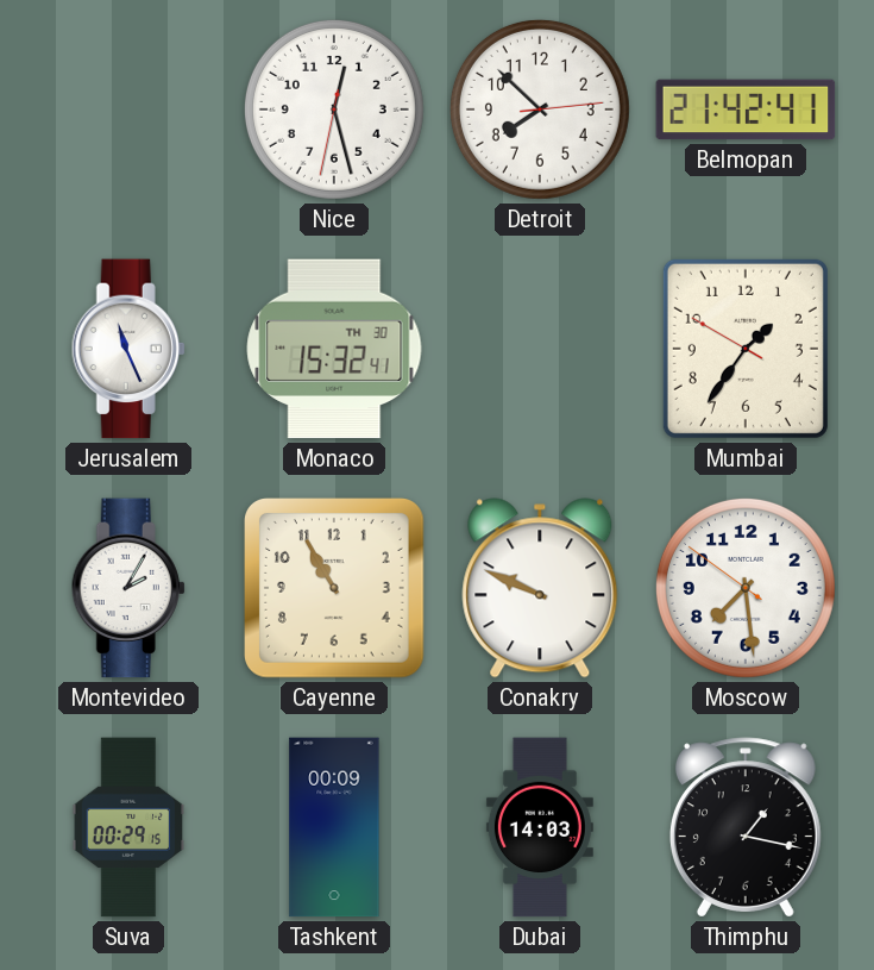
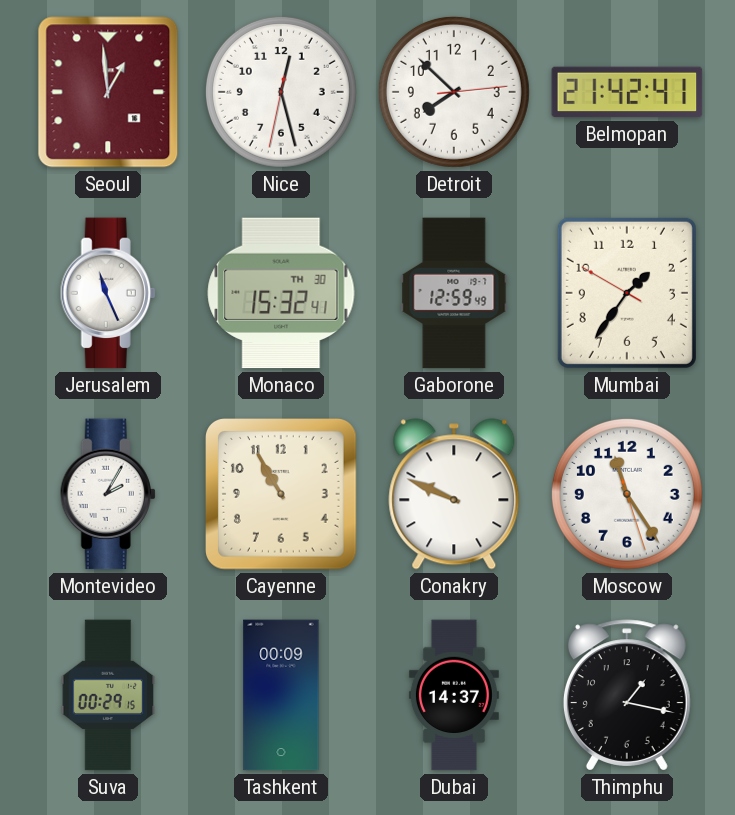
Seoul: none -> 12:59 (108, 92)
Gaborone: none -> 12:59 (454, 293)
Moscow: 7:28 -> 11:24 (627, 494)
Dubai: 14:03 -> 14:37 (454, 695)
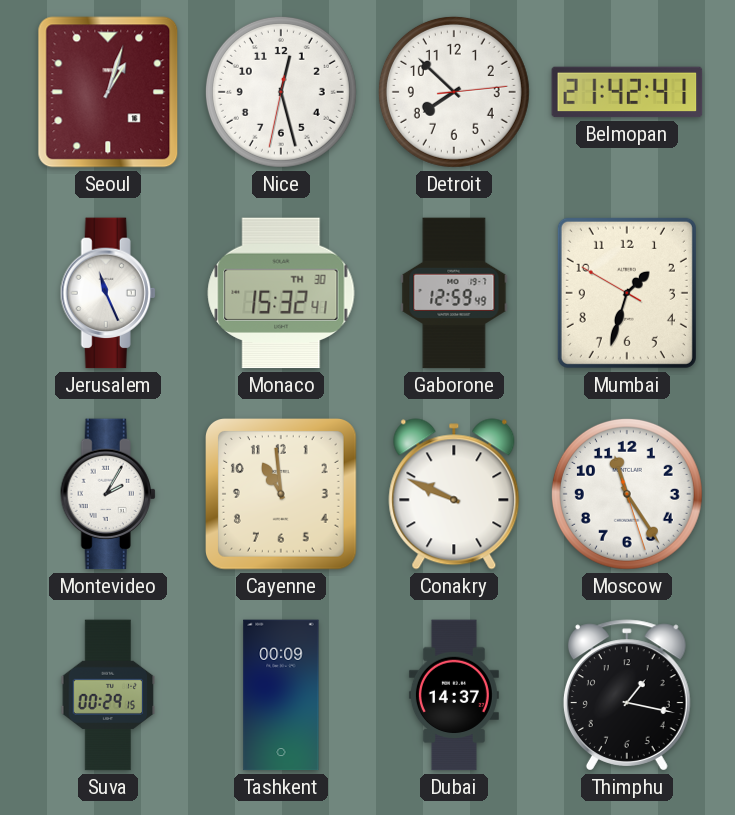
Seoul: 12:59 -> 1:03 (108, 92)
Mumbai: 1:35 -> 1:32 (627, 293)
Cayenne: 10:55 -> 10:59 (282, 495)
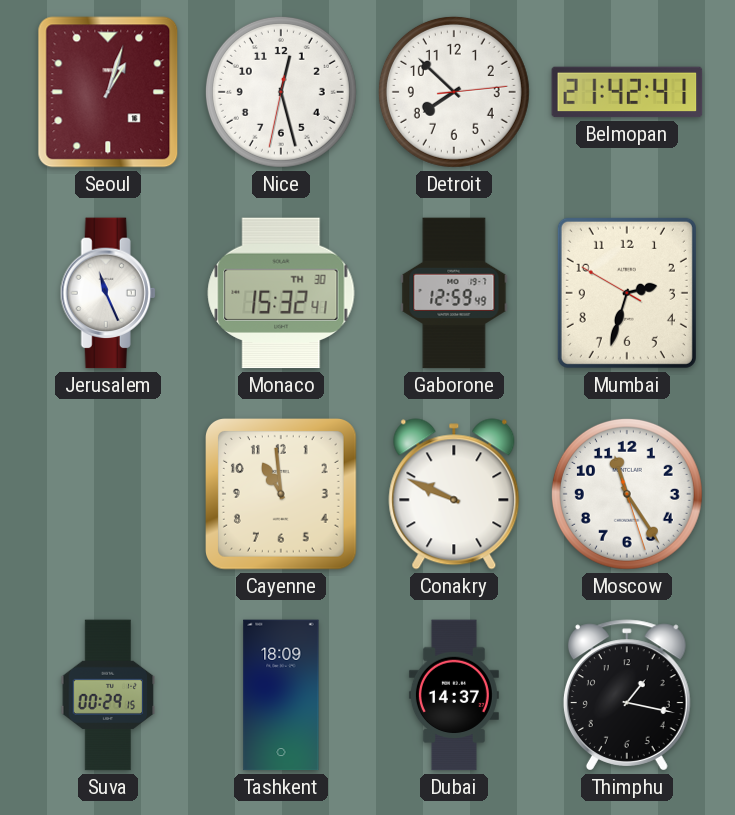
Mumbai: 1:32 -> 2:32 (627, 293)
Montevideo: 2:05 -> none (108, 494)
Tashkent: 00:09 -> 18:09 (281, 695)
